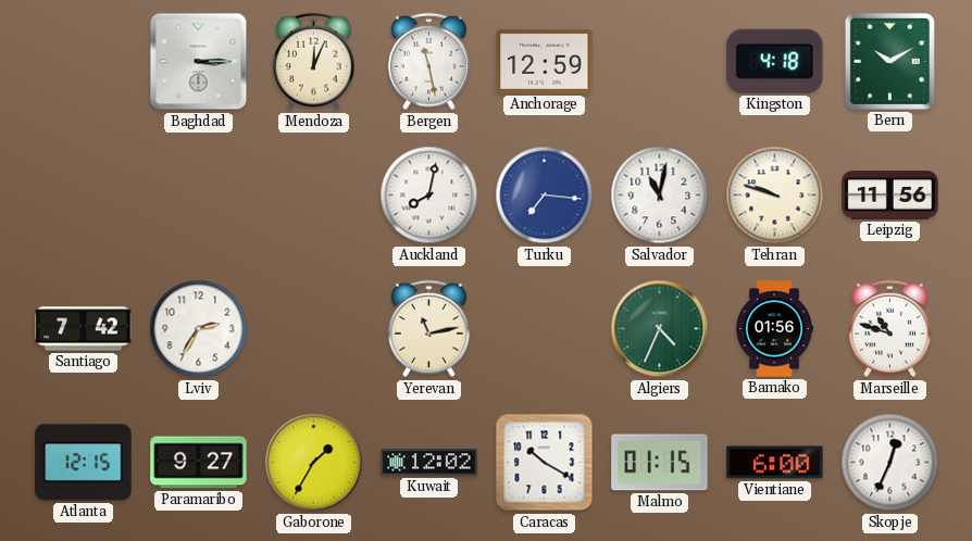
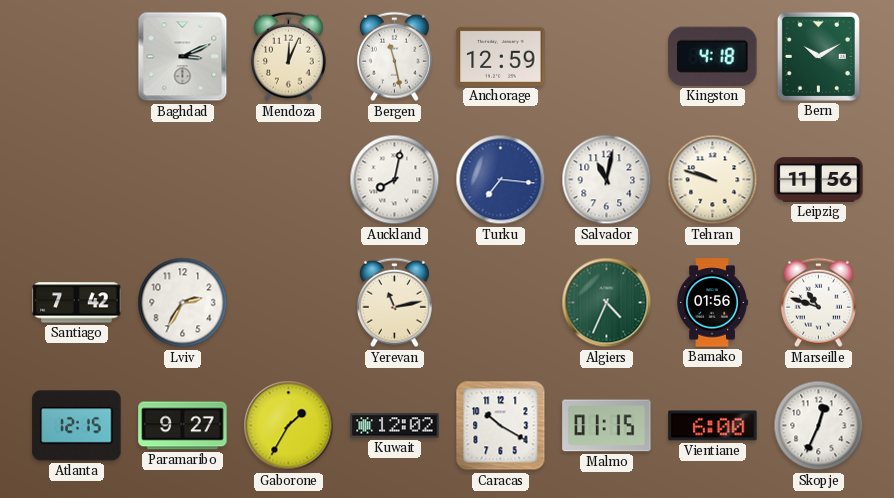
Baghdad: 3:15 -> 3:11 (183, 57)
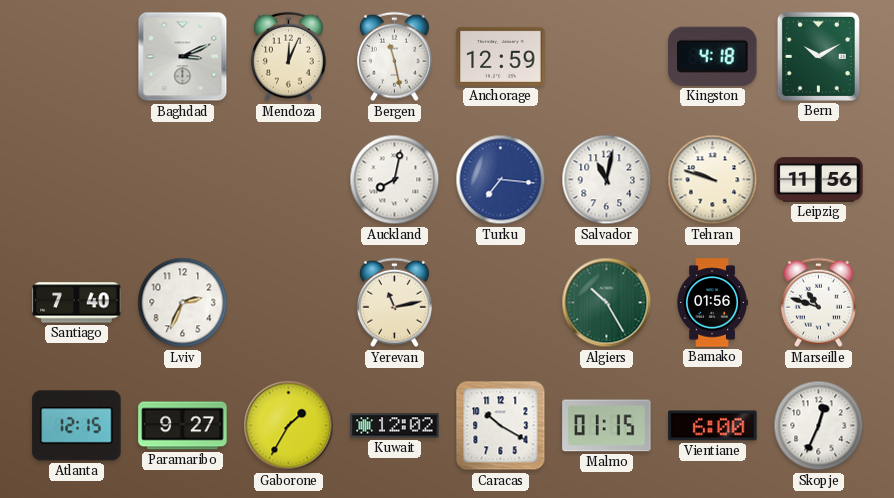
Santiago: 7:42 -> 7:40 (77, 303)
Lviv: 2:35 -> 2:34 (183, 303)
Algiers: 4:34 -> 10:25 (607, 303)
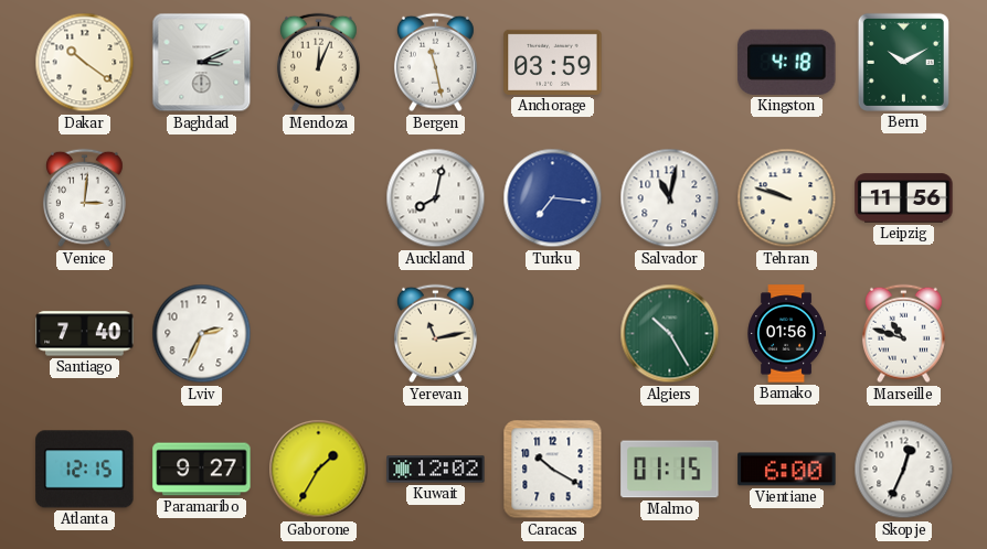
Dakar: none -> 10:21 (85, 63)
Anchorage: 12:59 -> 03:59 (553, 62)
Venice: none -> 3:01 (85, 198)
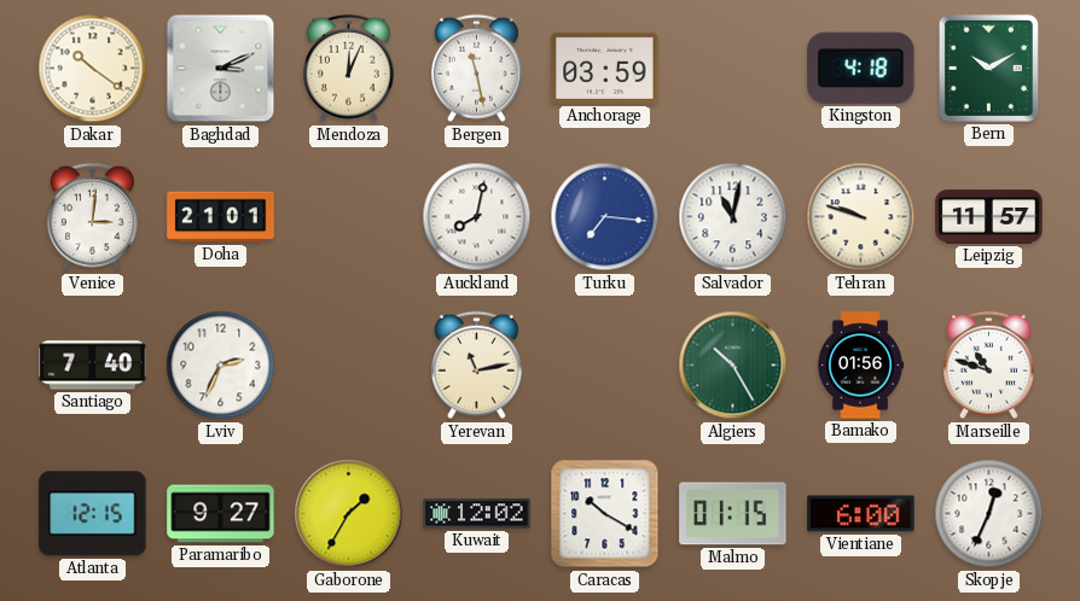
Doha: none -> 21:01 (221, 217)
Leipzig: 11:56 -> 11:57 (989, 217)
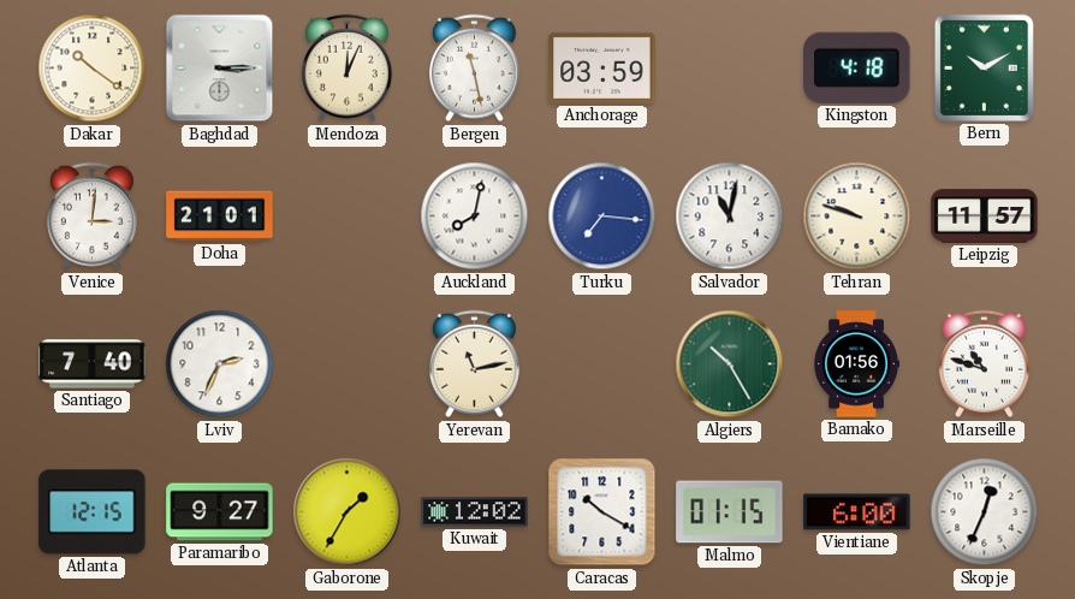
Baghdad: 3:11 -> 3:15 (220, 69)
